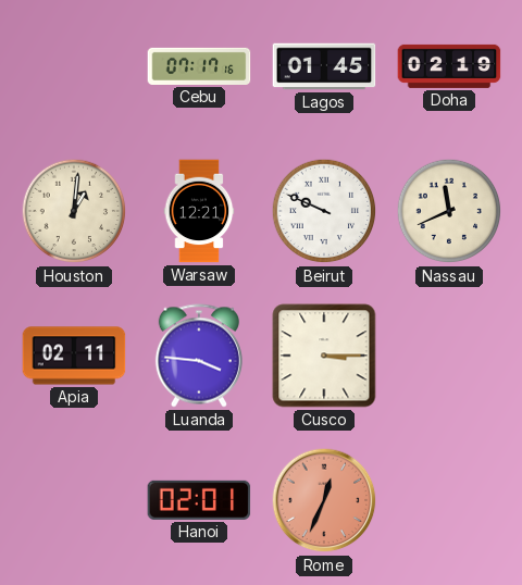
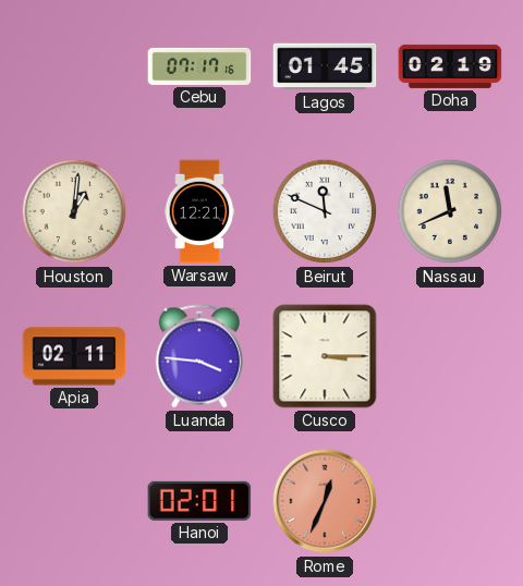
Beirut: 9:49 -> 11:49 (325, 211)
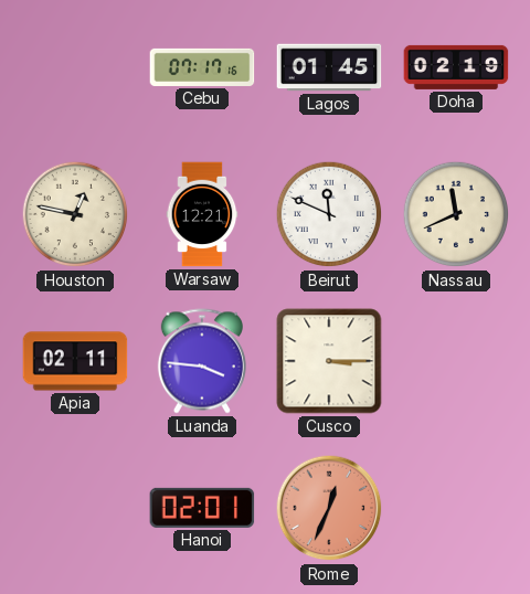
Houston: 1:01 -> 12:47 (75, 214)
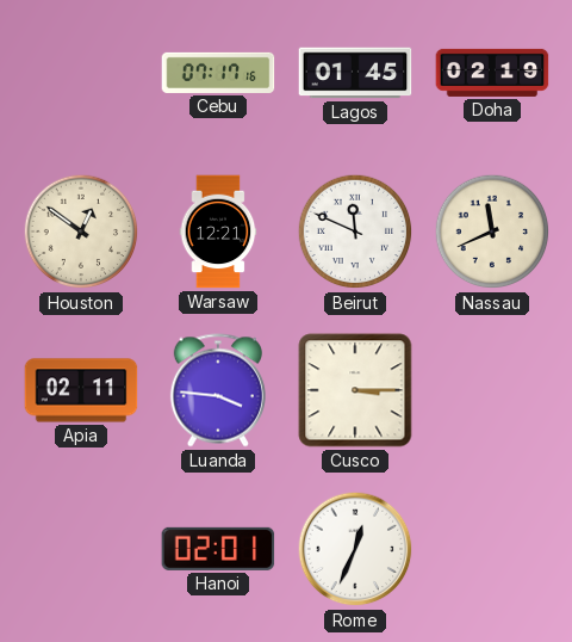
Houston: 12:47 -> 12:51 (81, 232)
Rome dial: salmon -> white (355, 549)
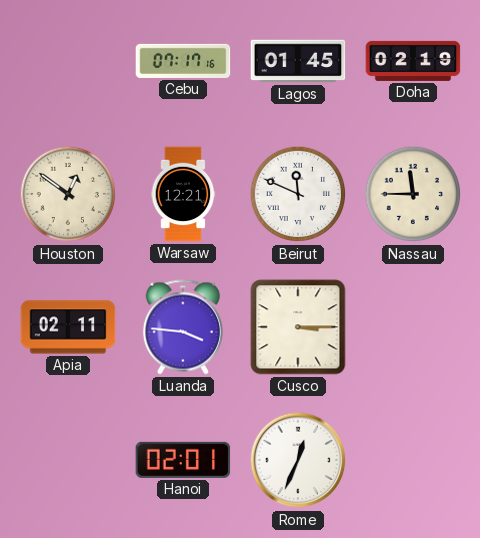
Nassau: 11:41 -> 11:45 (413, 194)
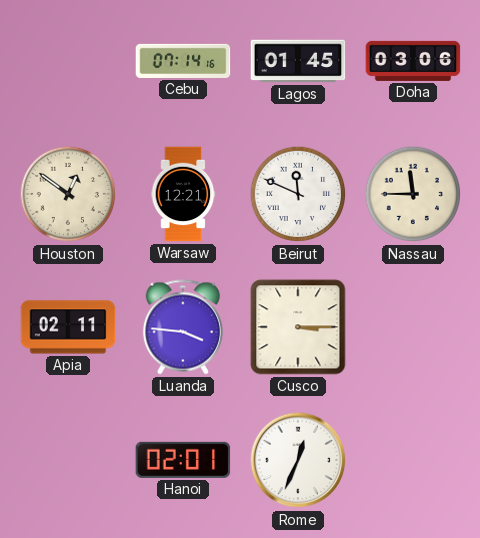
Cebu: 07:17 -> 07:14 (183, 61)
Doha: 02:19 -> 03:06 (413, 61)
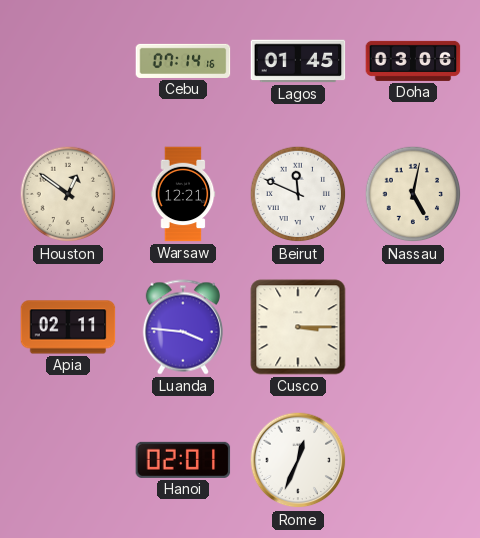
Nassau: 11:45 -> 5:02 (413, 194)
